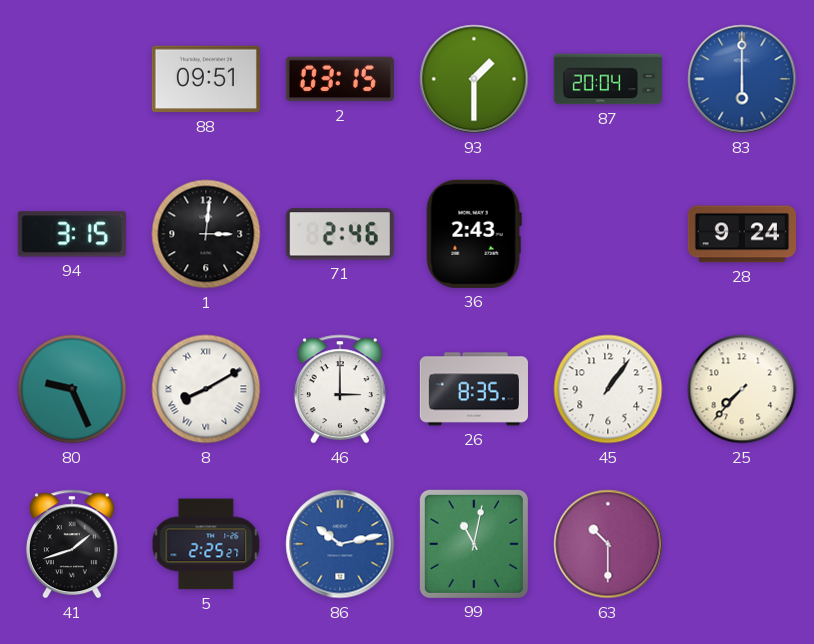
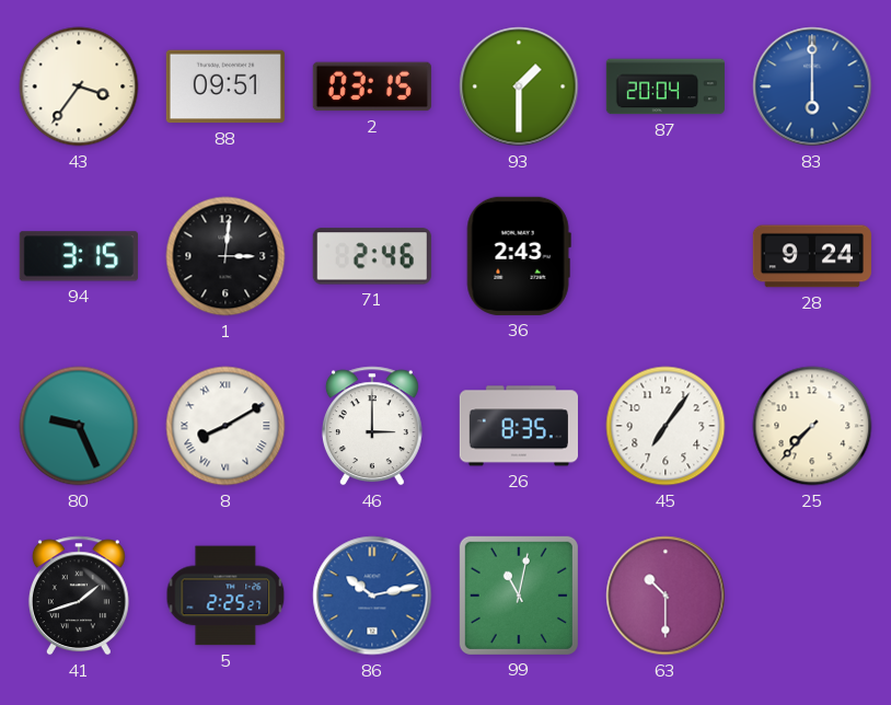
43: none -> 3:36 (79, 86)
45: 1:06 -> 7:06 (666, 426)
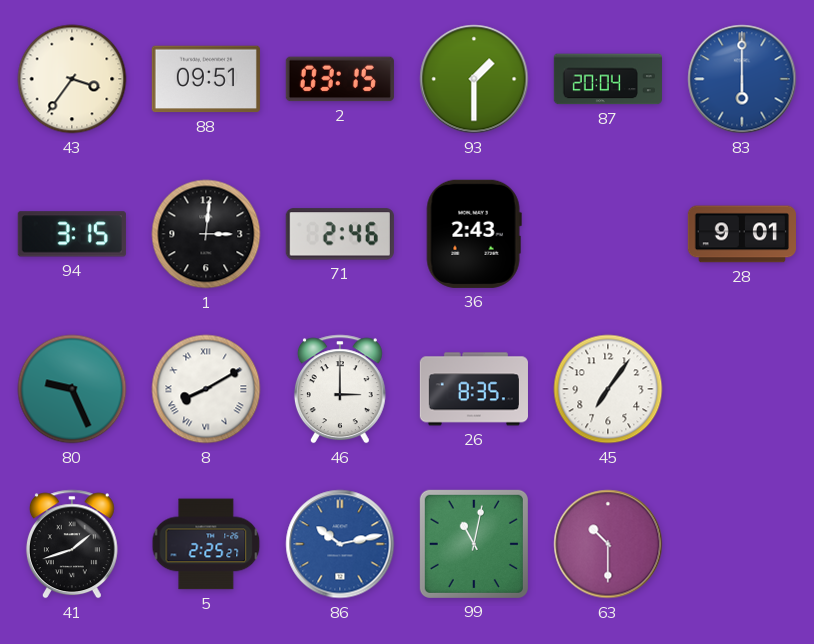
28: 9:24 -> 9:01 (742, 234)
25: 7:37 -> none (812, 426)
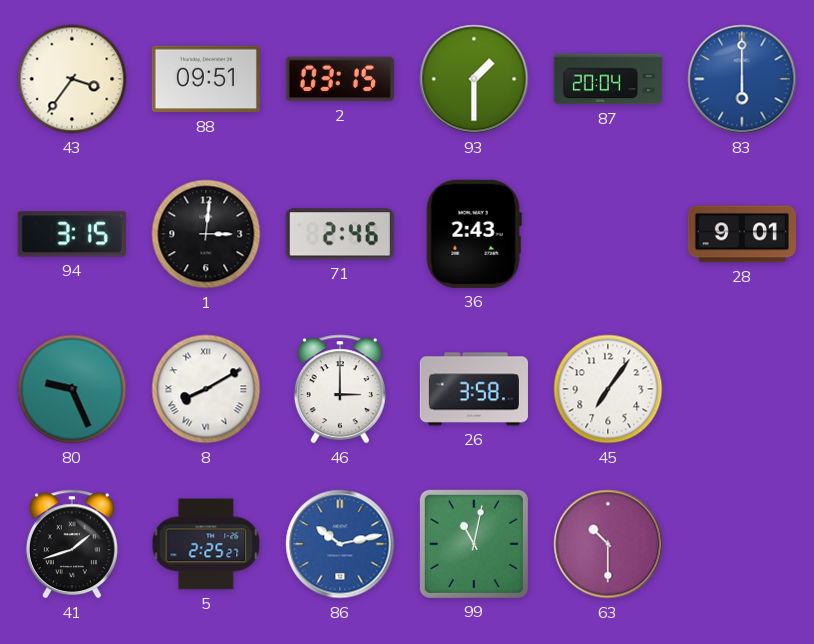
26: 8:35 -> 3:58 (474, 389)
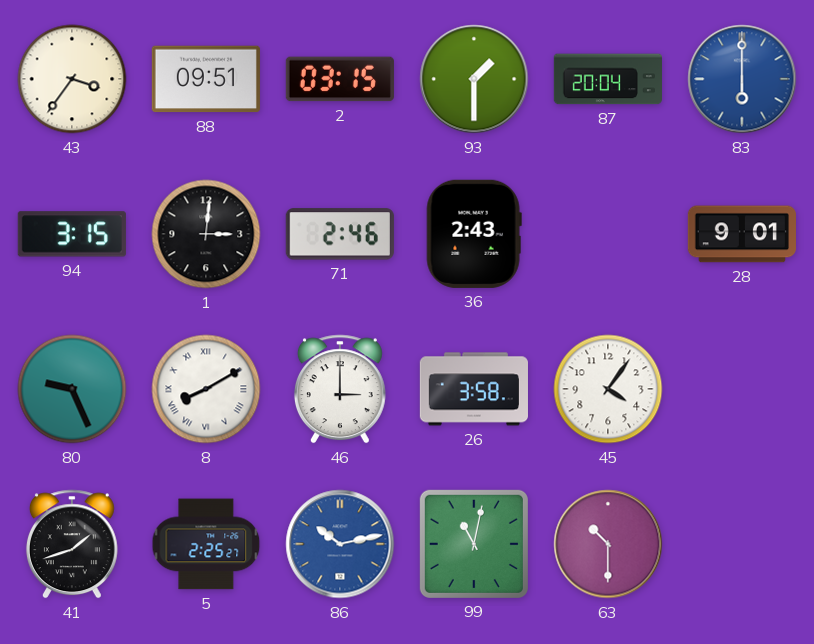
45: 7:06 -> 4:06 (608, 389)
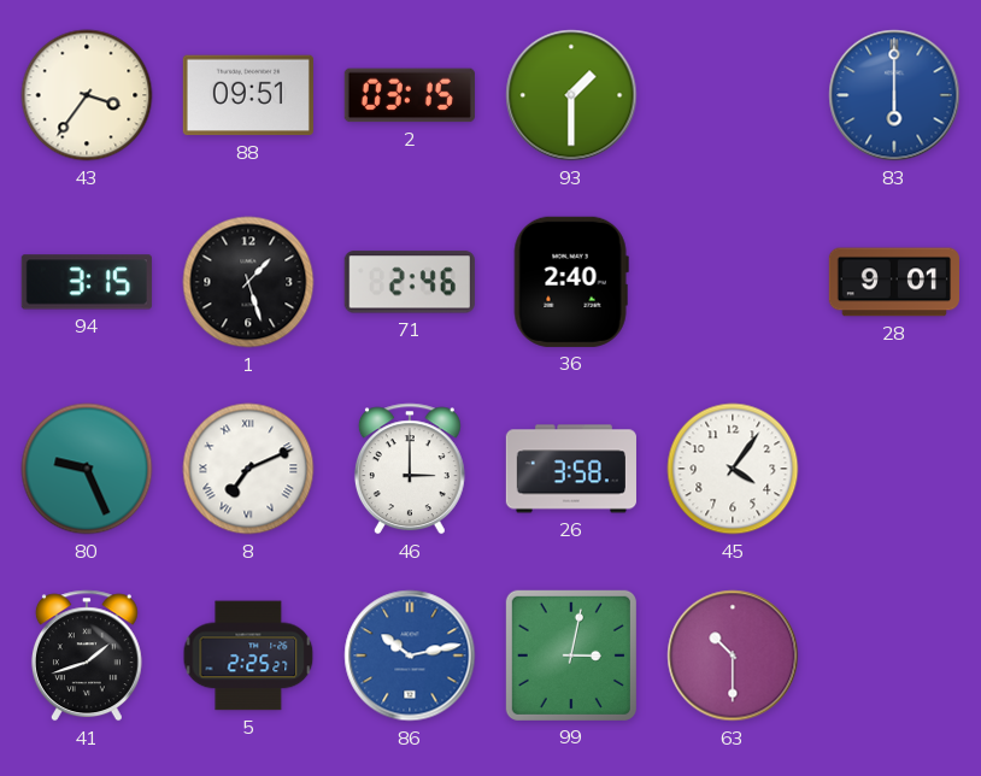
87: 20:04 -> none (608, 79)
1: 3:01 -> 1:27 (248, 282)
36: 2:43 -> 2:40 (571, 282)
8: 8:10 -> 7:11 (248, 469)
99: 11:02 -> 3:02 (571, 656)
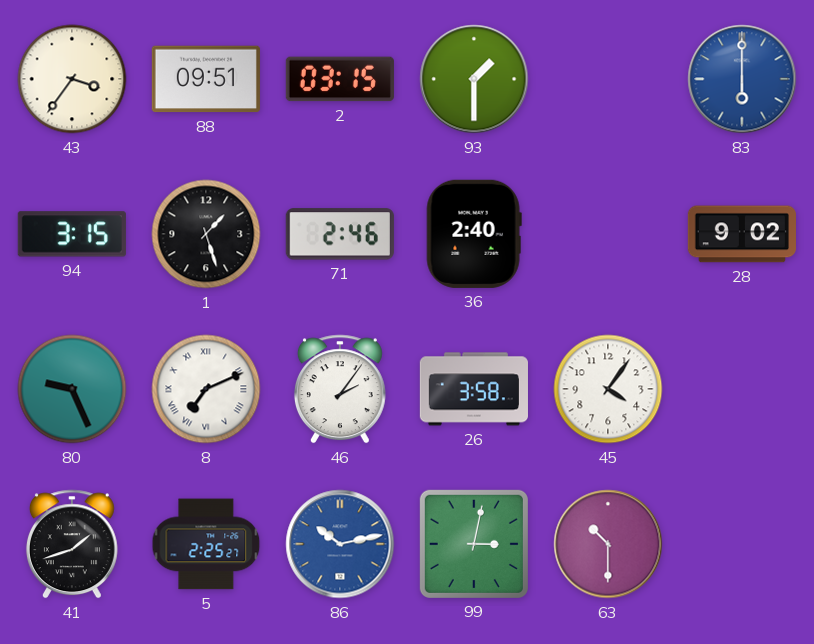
28: 9:01 -> 9:02 (742, 234)
46: 3:00 -> 2:06 (340, 389)
